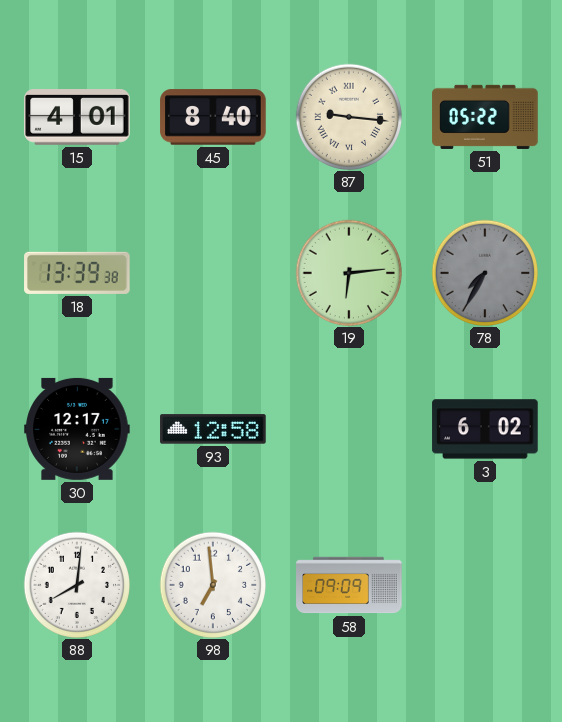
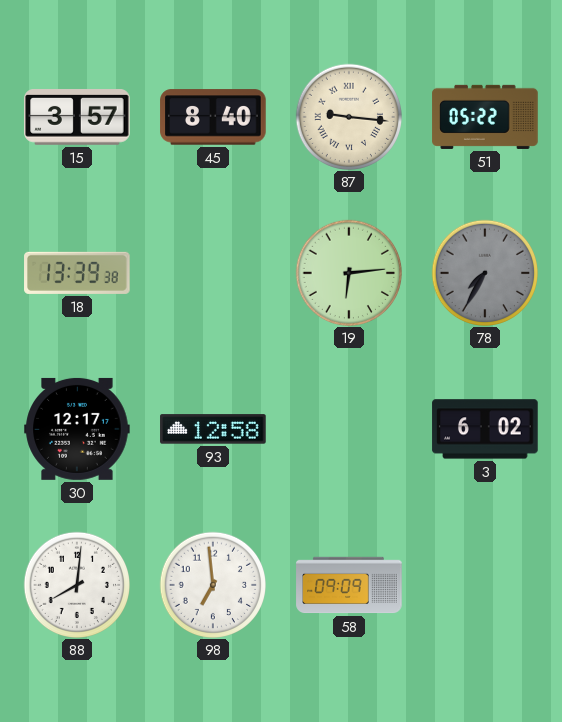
15: 4:01 -> 3:57 (77, 118)
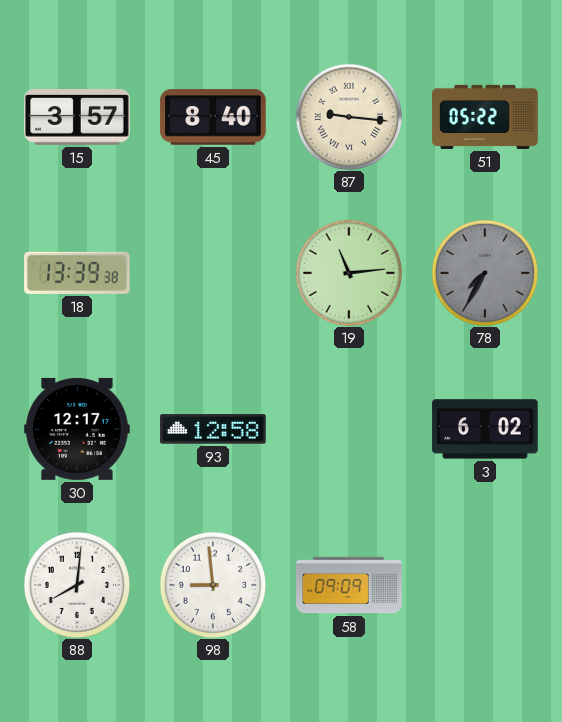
19: 6:14 -> 11:14 (348, 272)
98: 6:59 -> 8:59 (212, 584)
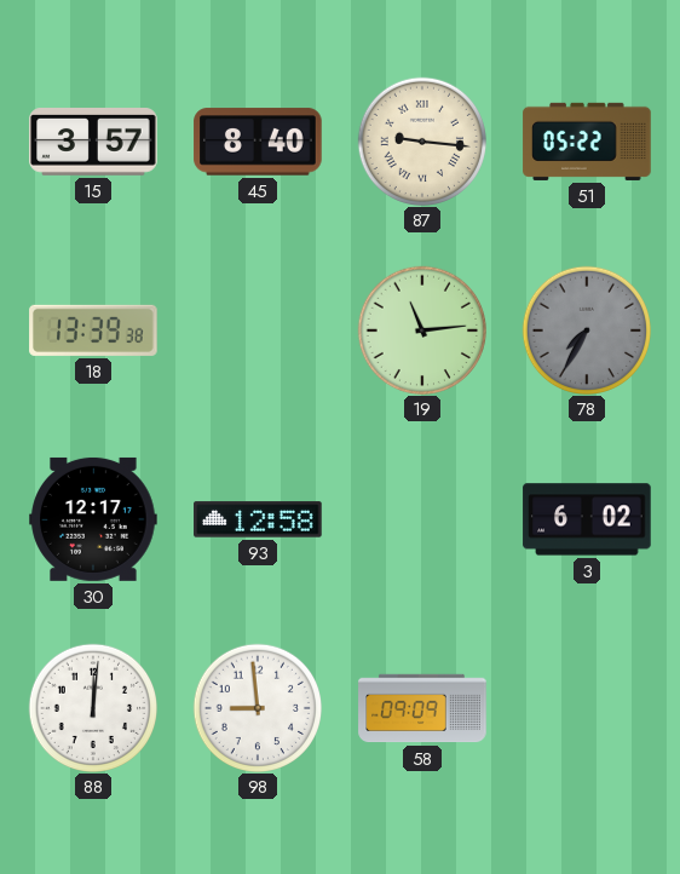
88: 8:01 -> 12:01 (92, 707)
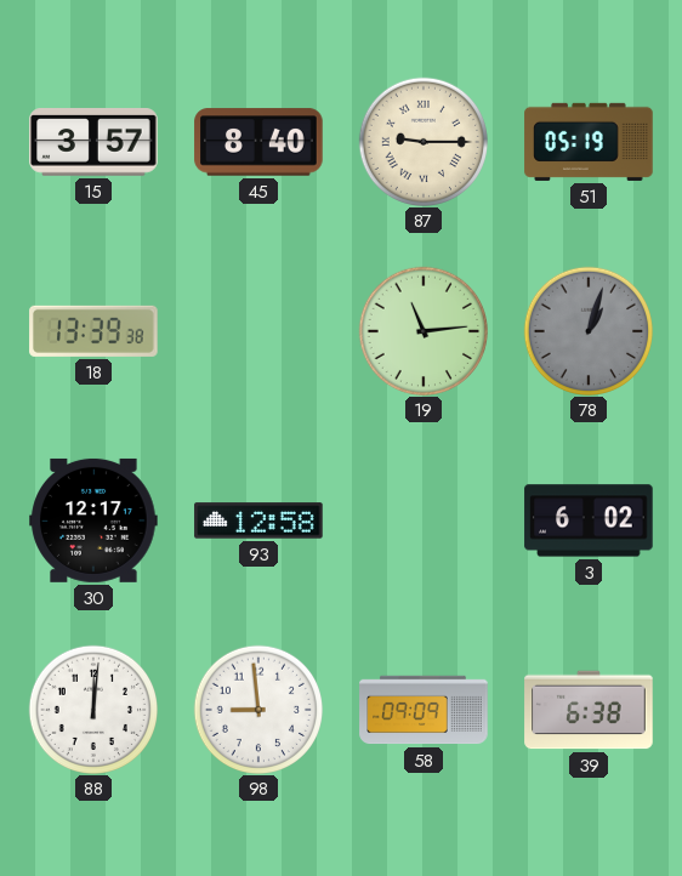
87: 9:16 -> 9:15 (422, 141)
51: 05:22 -> 05:19 (589, 142)
78: 7:35 -> 1:03 (587, 330)
39: none -> 6:38 (589, 710)
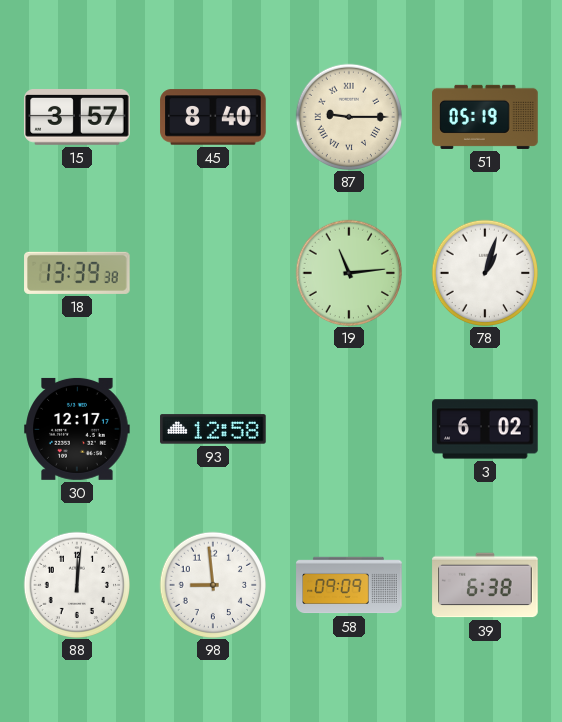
78 dial: grey -> white (484, 272)
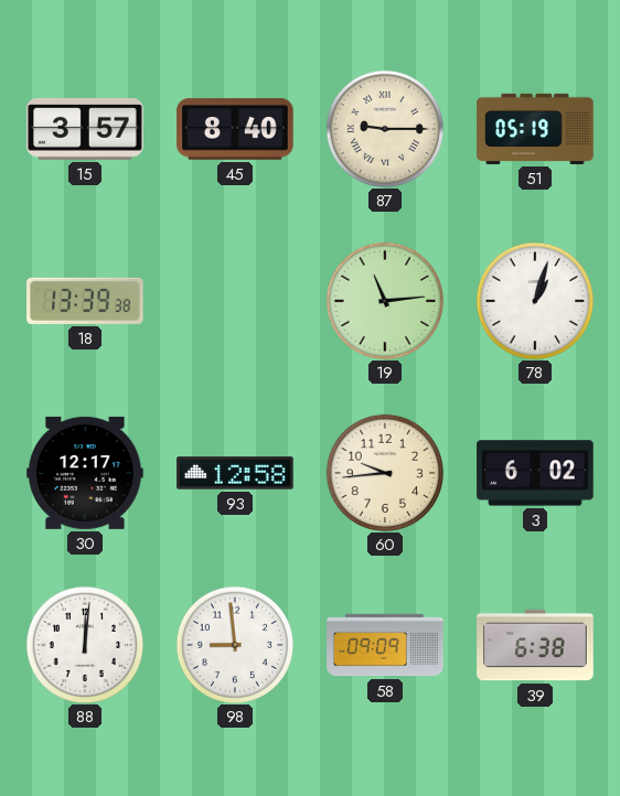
60: none -> 9:44 (384, 472)
